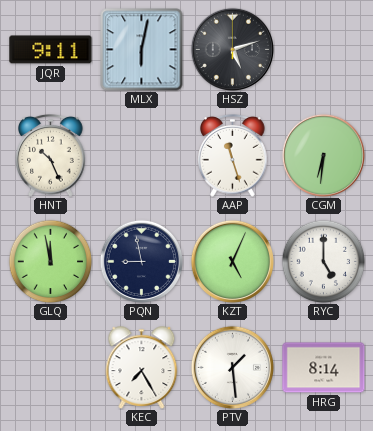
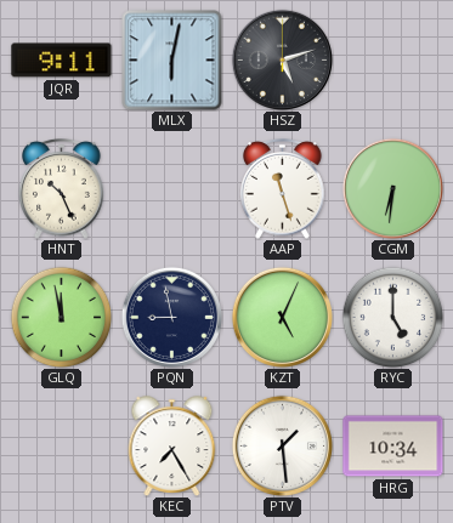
HRG: 8:14 -> 10:34 (393, 447)
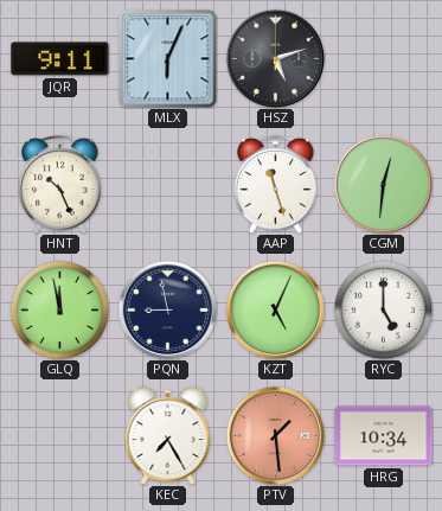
MLX: 6:02 -> 6:04 (168, 59)
CGM: 6:31 -> 12:31 (383, 184)
PTV dial: white -> salmon (275, 435)
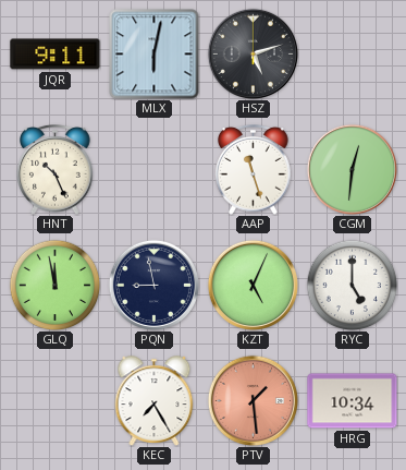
MLX: 6:04 -> 6:02 (155, 55)
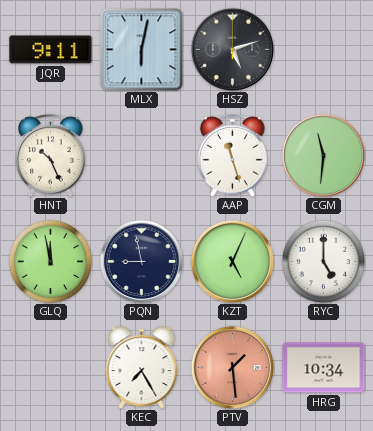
CGM: 12:31 -> 11:31 (323, 155)
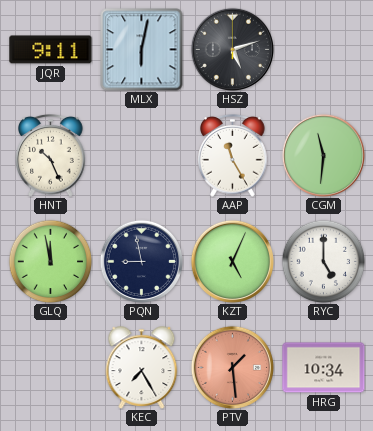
AAP: 11:27 -> 11:25 (233, 156)
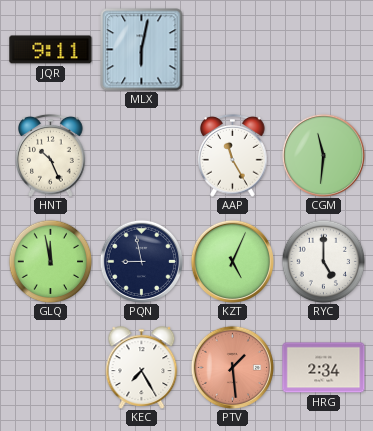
HSZ: 5:12 -> none (232, 49)
HRG: 10:34 -> 2:34 (324, 368)
